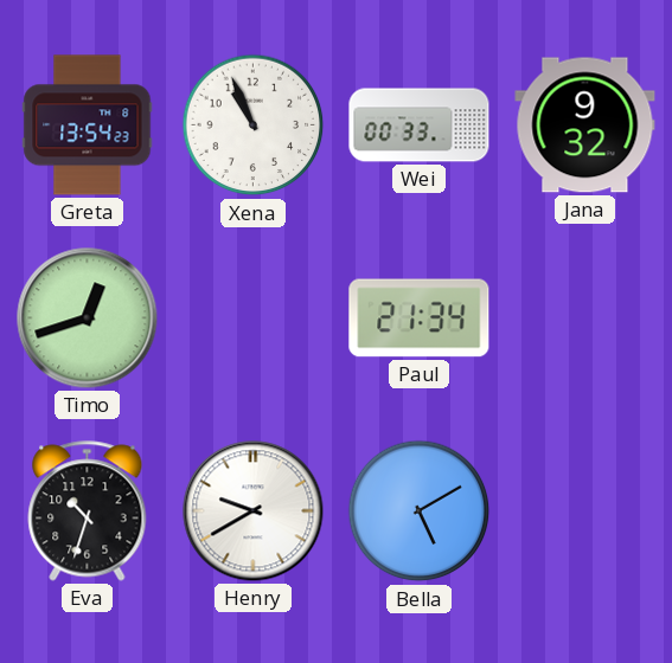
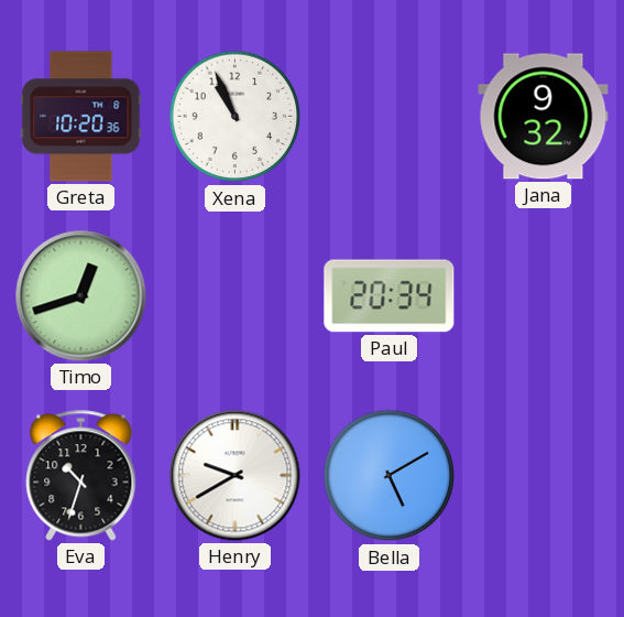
Greta: 13:54 -> 10:20 (81, 117)
Wei: 00:33 -> none (420, 125)
Paul: 21:34 -> 20:34 (390, 296)
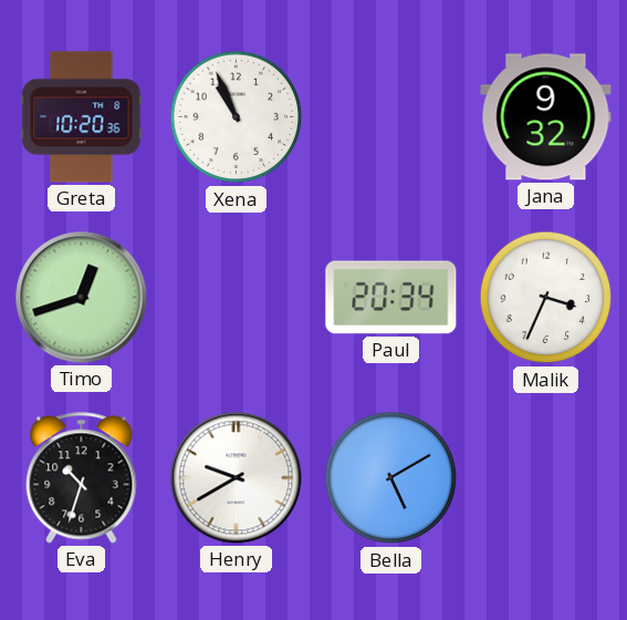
Malik: none -> 3:34 (546, 298)
